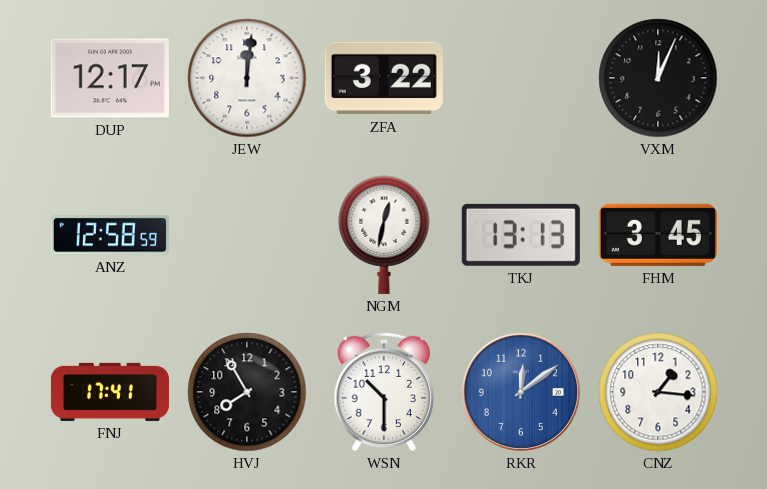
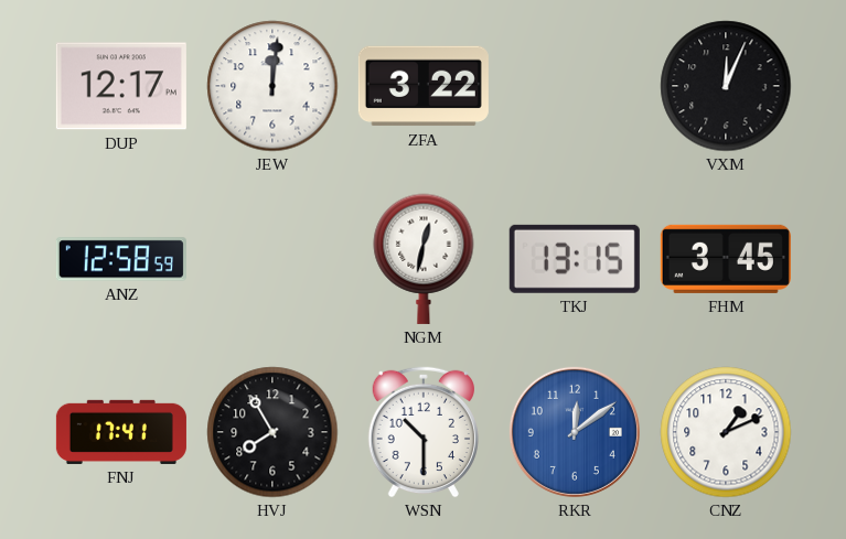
TKJ: 13:13 -> 13:15 (575, 259)
CNZ: 1:16 -> 1:11 (726, 432)
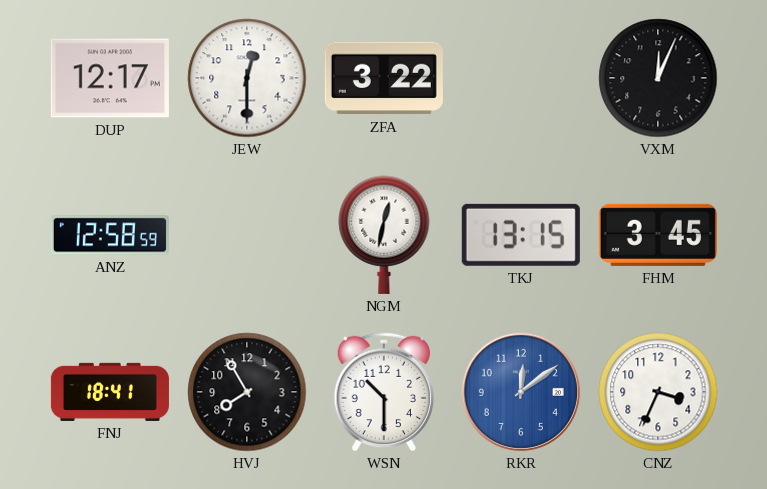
JEW: 12:01 -> 12:30 (247, 78)
FNJ: 17:41 -> 18:41 (110, 392)
CNZ: 1:11 -> 3:34 (658, 392)
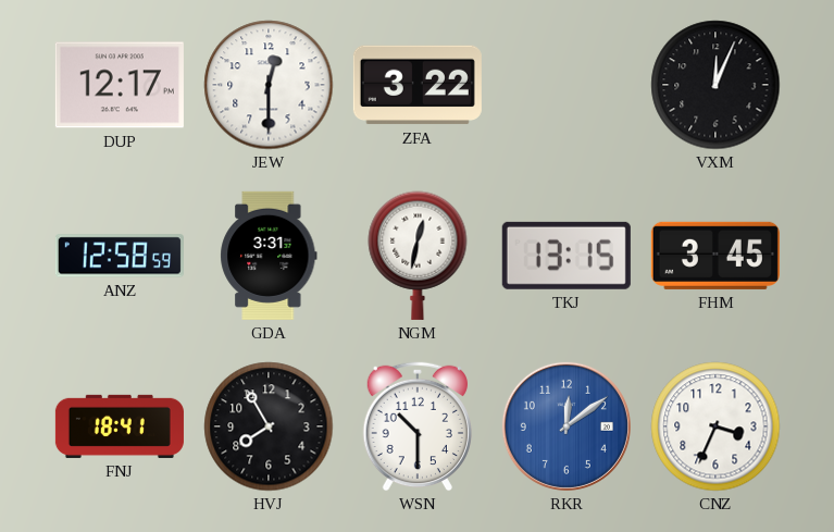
GDA: none -> 3:31 (269, 256)
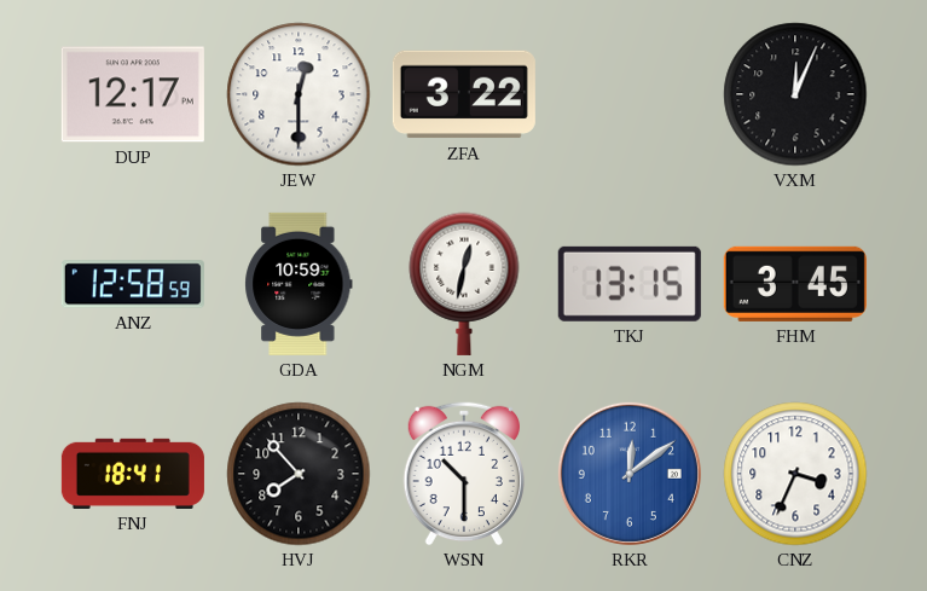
GDA: 3:31 -> 10:59 (299, 284)
HVJ: 7:55 -> 7:53 (299, 474)
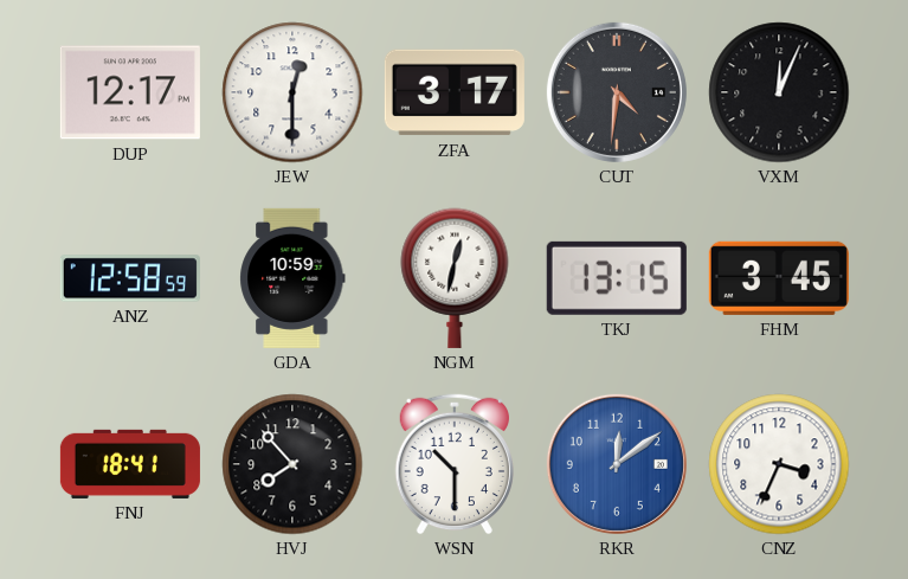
ZFA: 3:22 -> 3:17 (455, 92)
CUT: none -> 4:31 (617, 92)
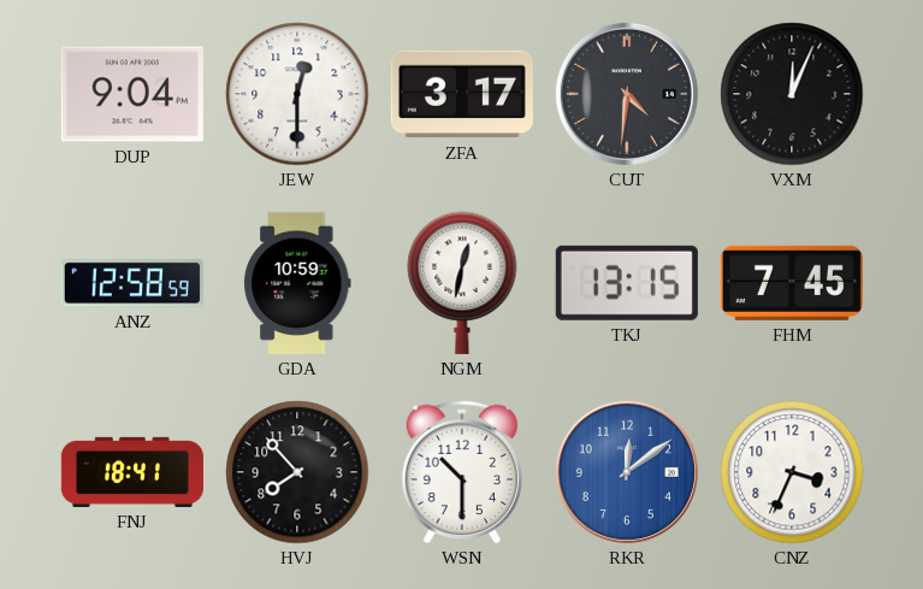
DUP: 12:17 -> 9:04 (132, 94)
FHM: 3:45 -> 7:45 (792, 283)
